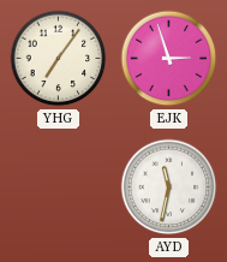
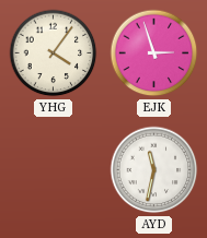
YHG: 7:06 -> 4:06 (54, 53)
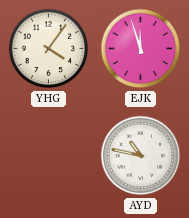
EJK: 2:57 -> 11:57 (141, 49)
AYD: 11:32 -> 10:47 (141, 156)
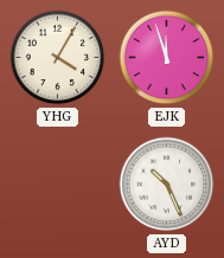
YHG: 4:06 -> 4:05 (58, 58)
AYD: 10:47 -> 10:26 (167, 185)
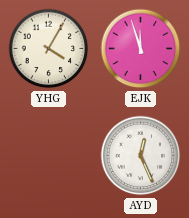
AYD: 10:26 -> 12:26 (141, 156)
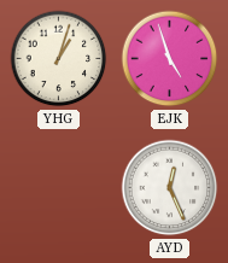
YHG: 4:05 -> 1:03 (59, 59)
EJK: 11:57 -> 4:57 (170, 59)
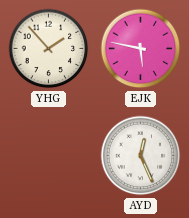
YHG: 1:03 -> 1:53 (49, 49)
EJK: 4:57 -> 5:47 (141, 49)
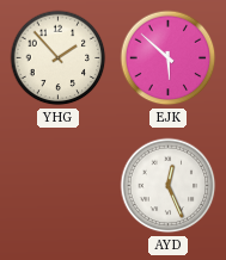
EJK: 5:47 -> 5:52 (169, 58)
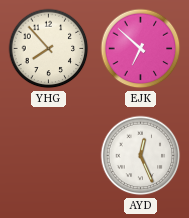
YHG: 1:53 -> 7:53 (49, 49)
EJK: 5:52 -> 6:52 (141, 49)
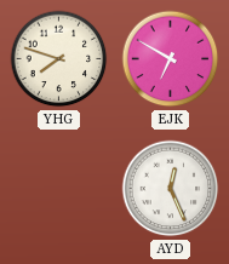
YHG: 7:53 -> 7:48 (59, 59)
EJK: 6:52 -> 6:50 (171, 59)
